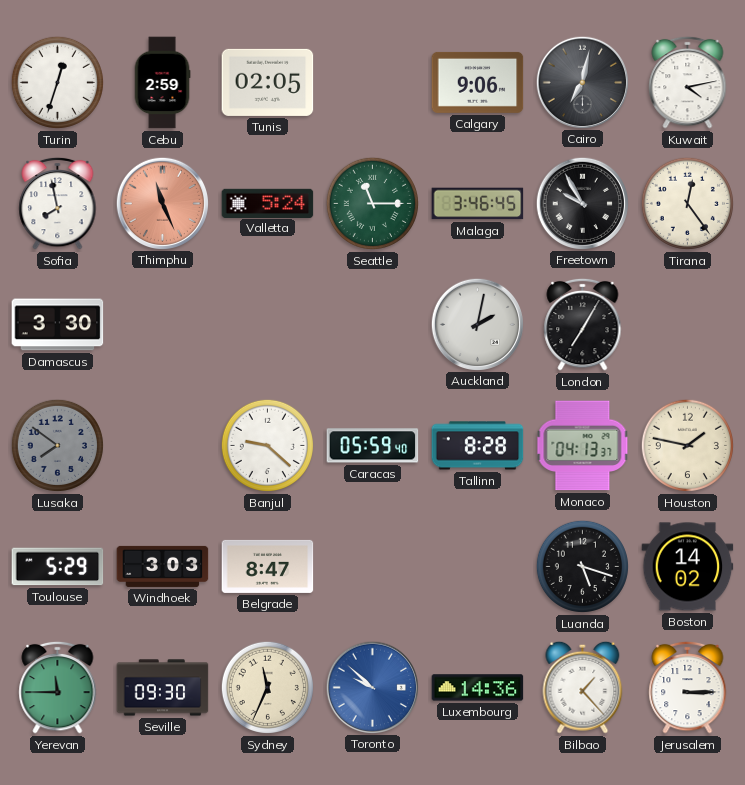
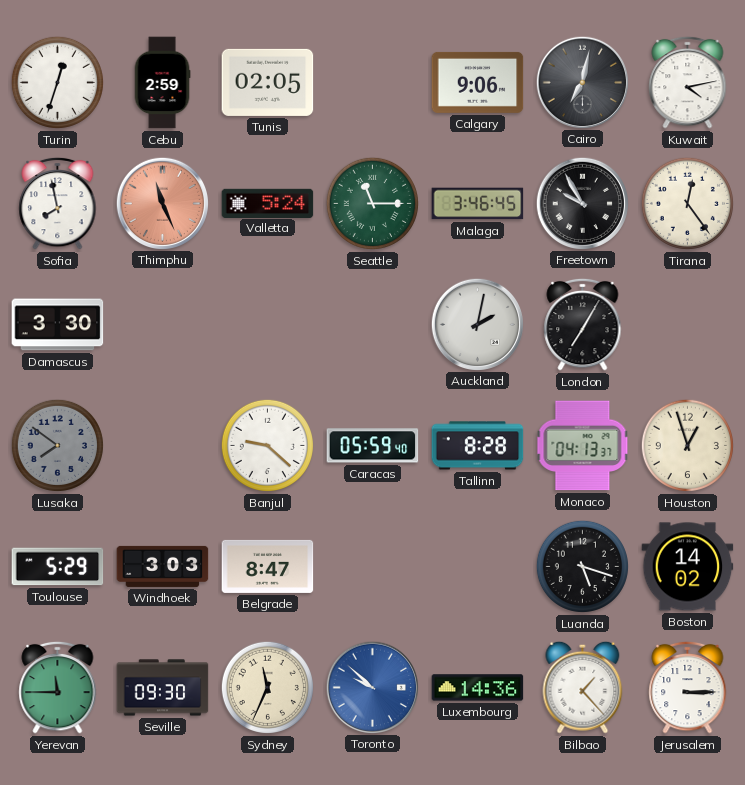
Houston: 1:47 -> 12:57 (687, 445)
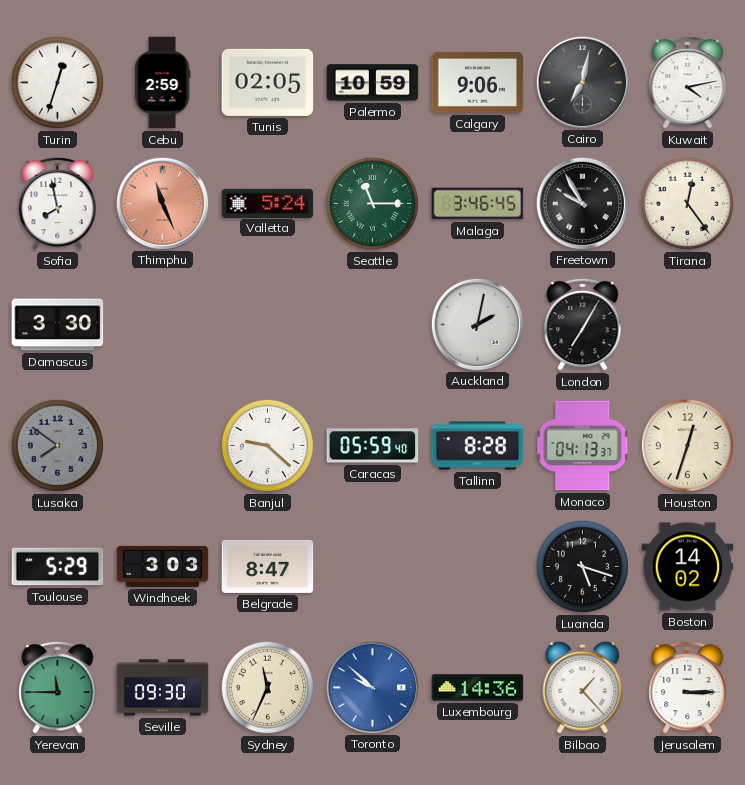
Palermo: none -> 10:59 (373, 83)
Houston: 12:57 -> 12:33 (687, 445)
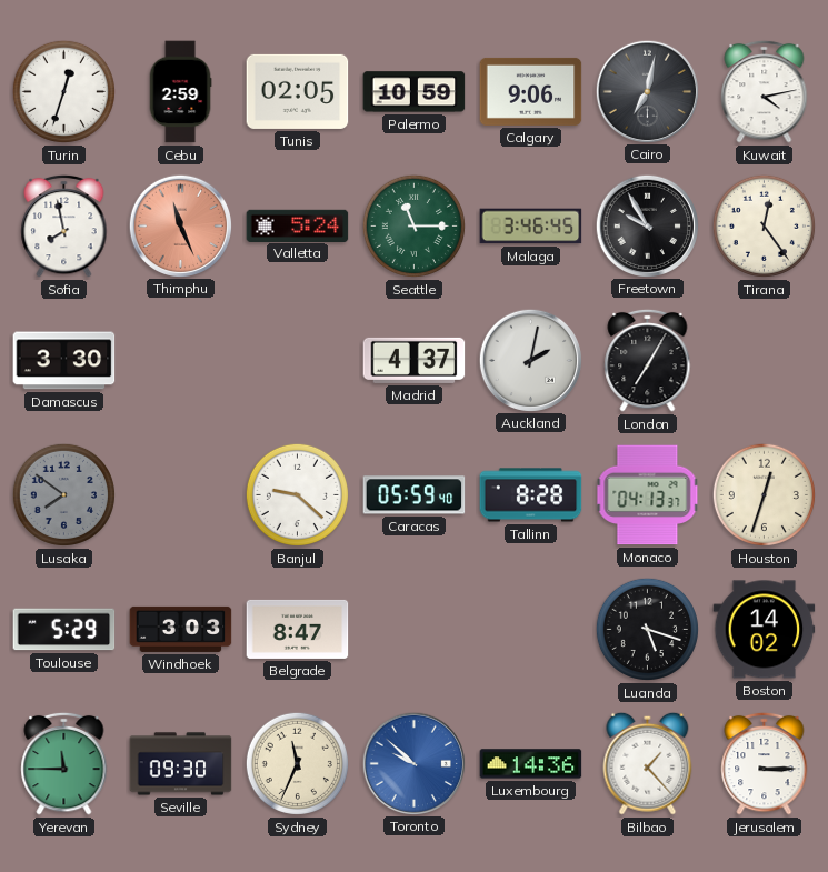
Madrid: none -> 4:37 (415, 360)
